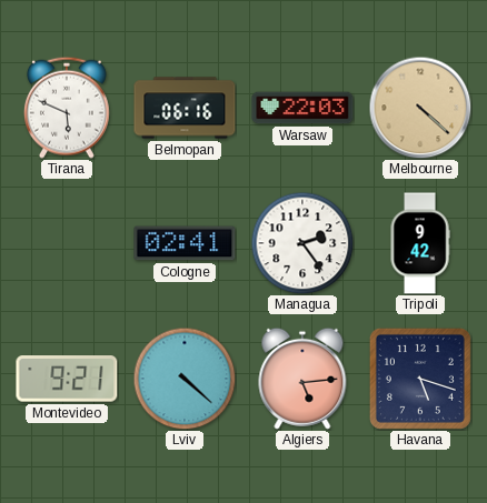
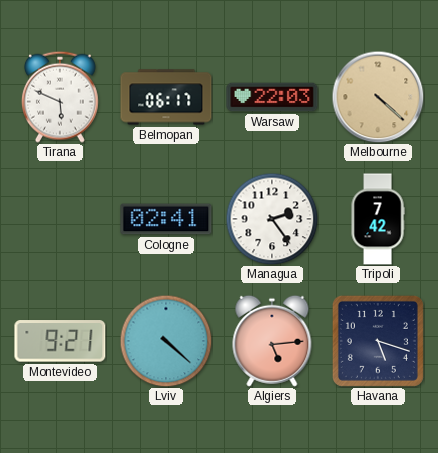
Belmopan: 06:16 -> 06:17 (166, 97)
Tripoli: 9:42 -> 7:42 (378, 219)
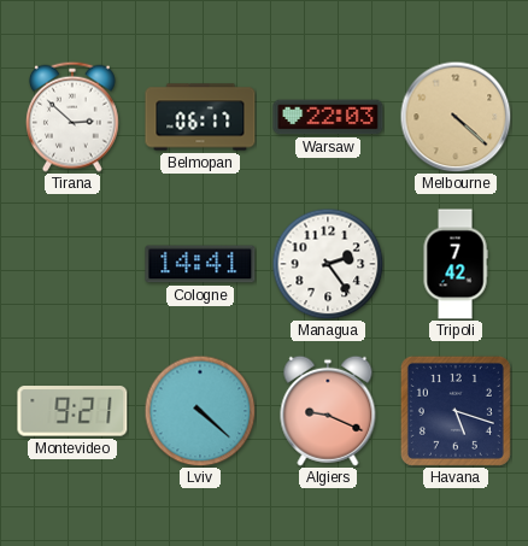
Tirana: 5:49 -> 2:52 (72, 117)
Cologne: 02:41 -> 14:41 (200, 264)
Algiers: 5:14 -> 9:19 (328, 411)
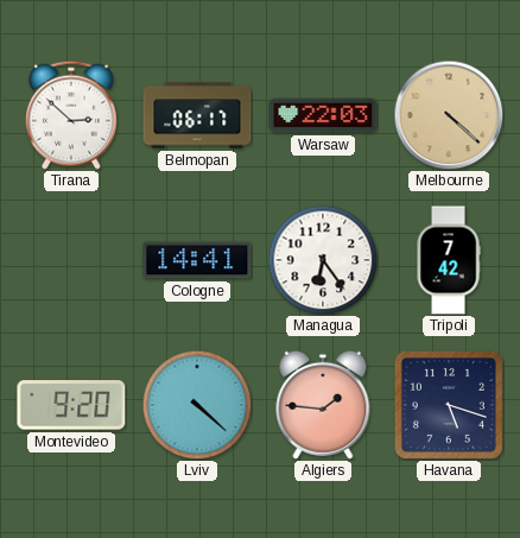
Managua: 2:24 -> 6:24 (323, 260)
Montevideo: 9:21 -> 9:20 (71, 405)
Algiers: 9:19 -> 1:46 (323, 405)
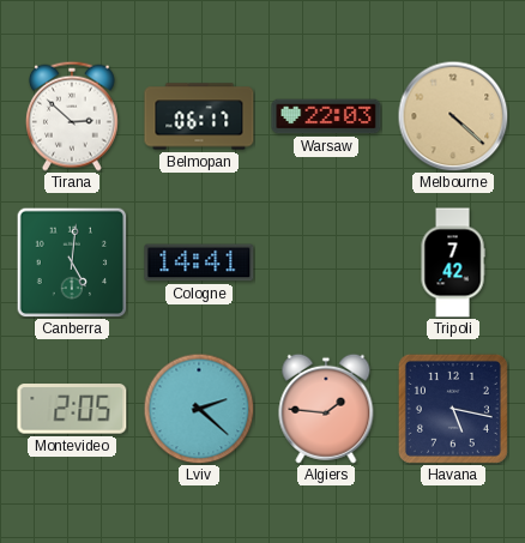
Canberra: none -> 5:01 (72, 263)
Managua: 6:24 -> none (323, 260)
Montevideo: 9:20 -> 2:05 (72, 409)
Lviv: 4:22 -> 2:22 (199, 409)
Havana: 5:18 -> 5:17 (453, 409)
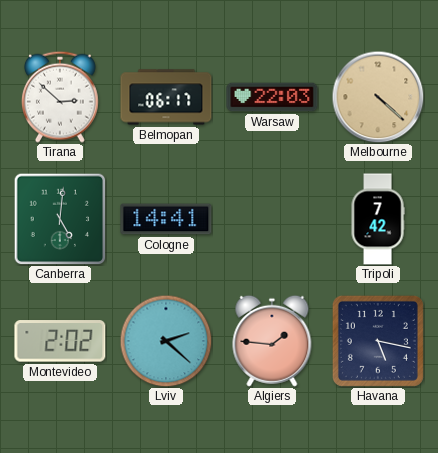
Montevideo: 2:05 -> 2:02 (60, 341)
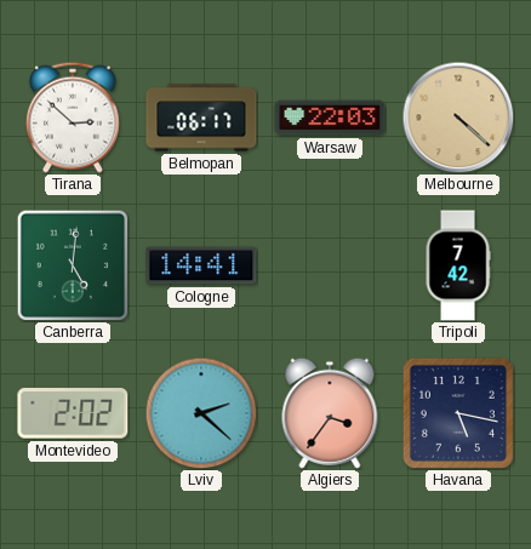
Algiers: 1:46 -> 3:36 (330, 413)
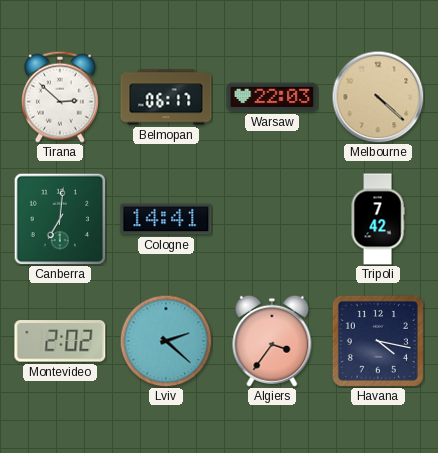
Canberra: 5:01 -> 7:01 (60, 219)
Havana: 5:17 -> 4:17 (378, 341)
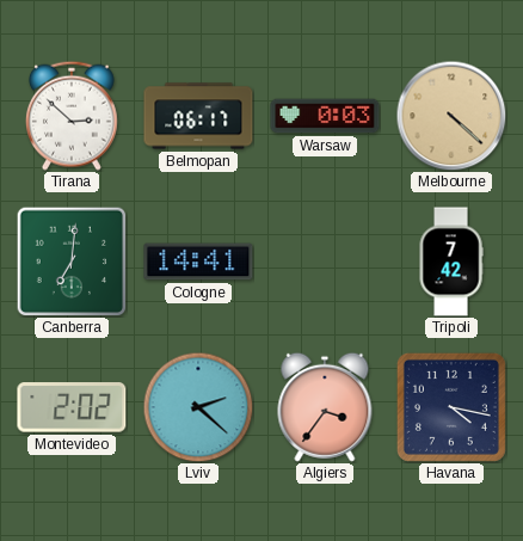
Warsaw: 22:03 -> 0:03 (325, 116)
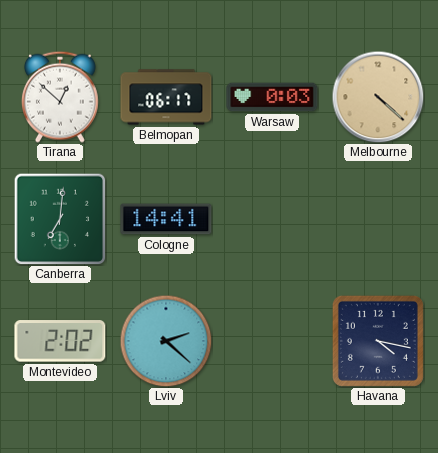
Tirana: 2:52 -> 12:52 (60, 97)
Tripoli: 7:42 -> none (451, 262)
Algiers: 3:36 -> none (325, 407)
